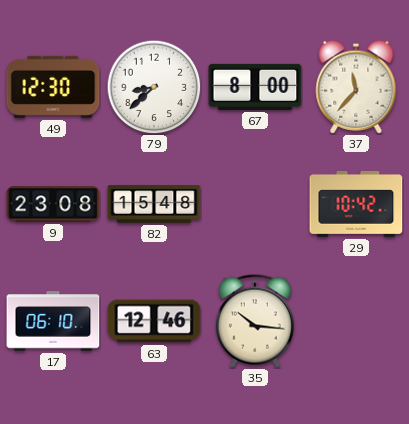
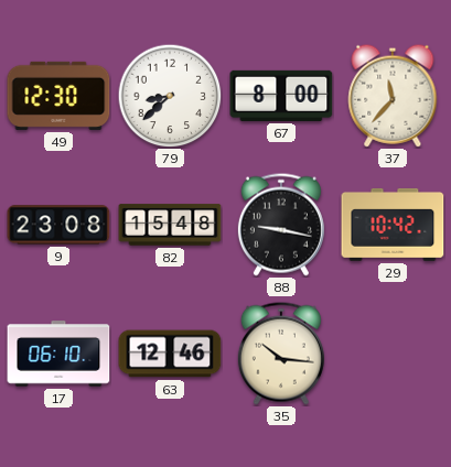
88: none -> 9:17 (281, 225)
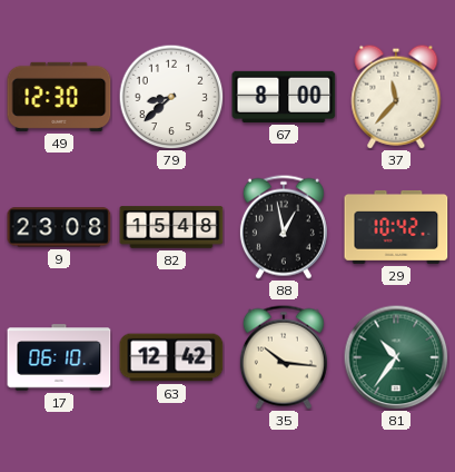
88: 9:17 -> 12:58 (284, 227)
63: 12:46 -> 12:42 (171, 357)
81: none -> 10:36 (396, 357)
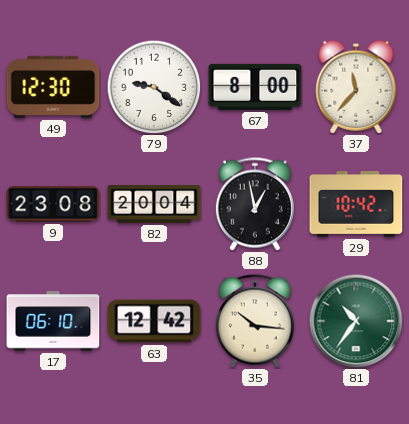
79: 8:38 -> 9:21 (154, 87)
82: 15:48 -> 20:04 (154, 204)
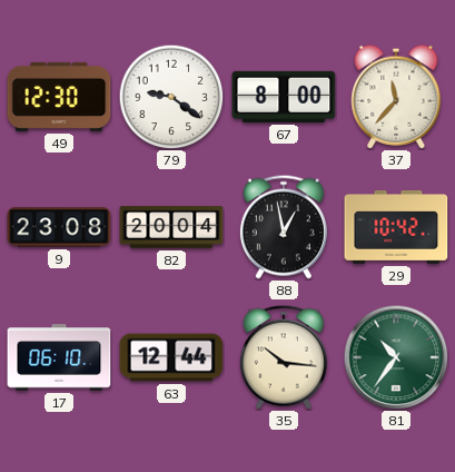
63: 12:42 -> 12:44 (171, 357)
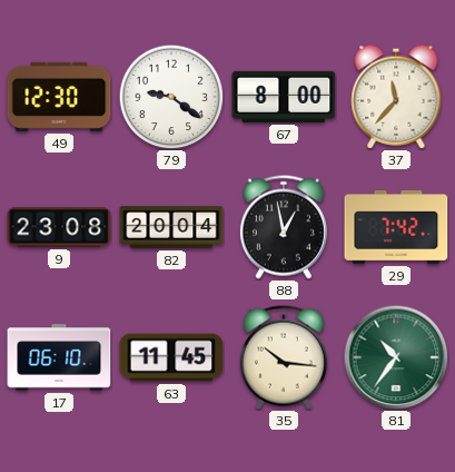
29: 10:42 -> 7:42 (396, 227)
63: 12:44 -> 11:45 (171, 357)
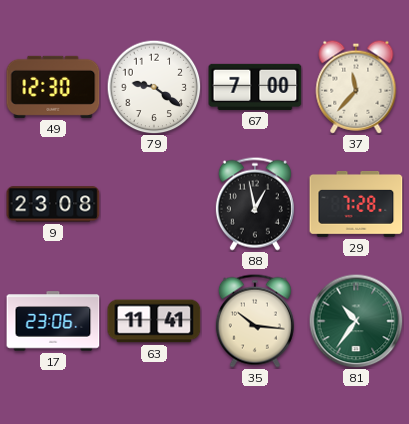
67: 8:00 -> 7:00 (255, 87)
82: 20:04 -> none (171, 227)
29: 7:42 -> 7:28 (356, 204)
17: 06:10 -> 23:06 (53, 321)
63: 11:45 -> 11:41 (154, 321)
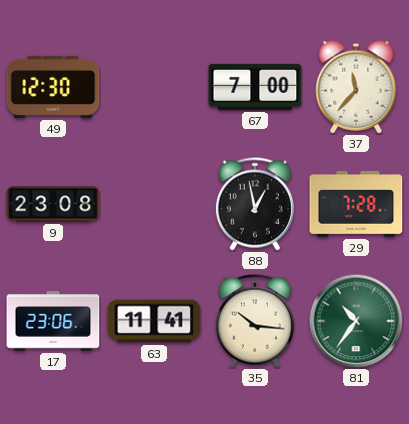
79: 9:21 -> none (154, 87)
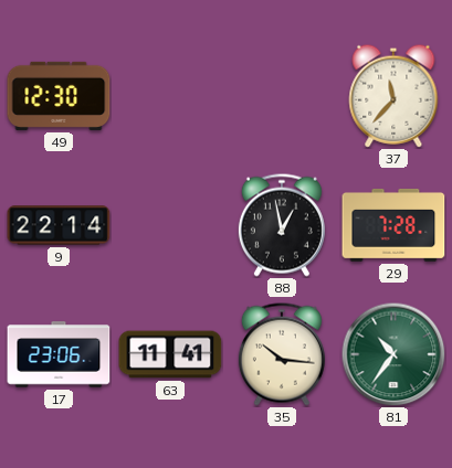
67: 7:00 -> none (255, 87)
9: 23:08 -> 22:14 (59, 225)
